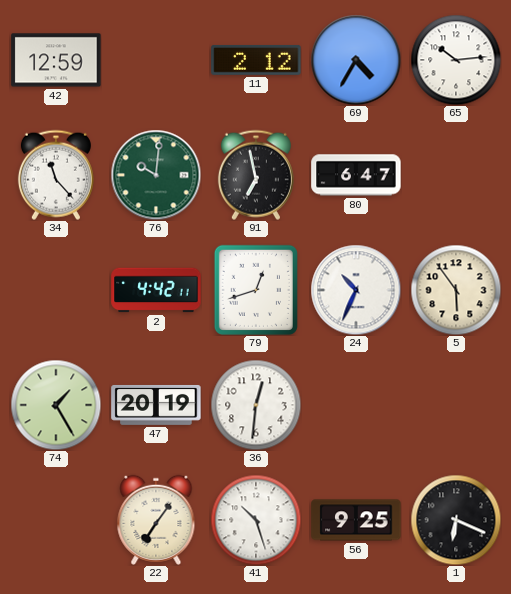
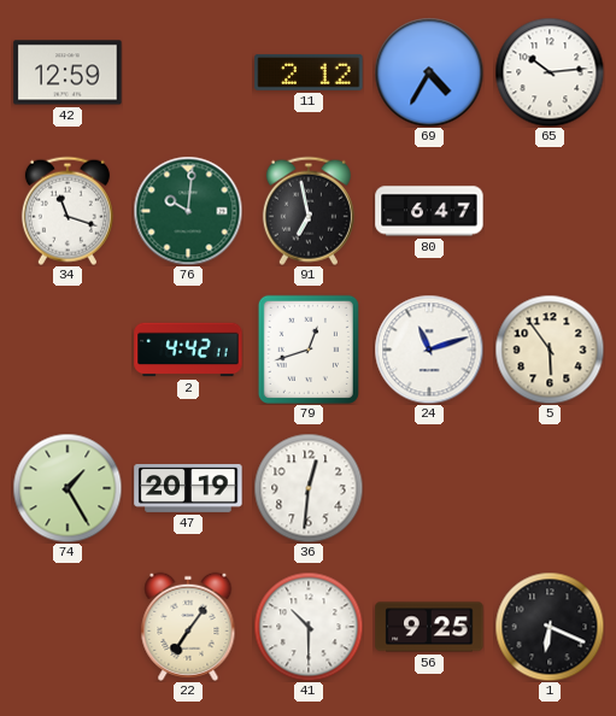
34: 11:23 -> 11:18 (68, 211)
24: 10:34 -> 11:12 (429, 350)
41: 10:27 -> 10:30 (309, 627)
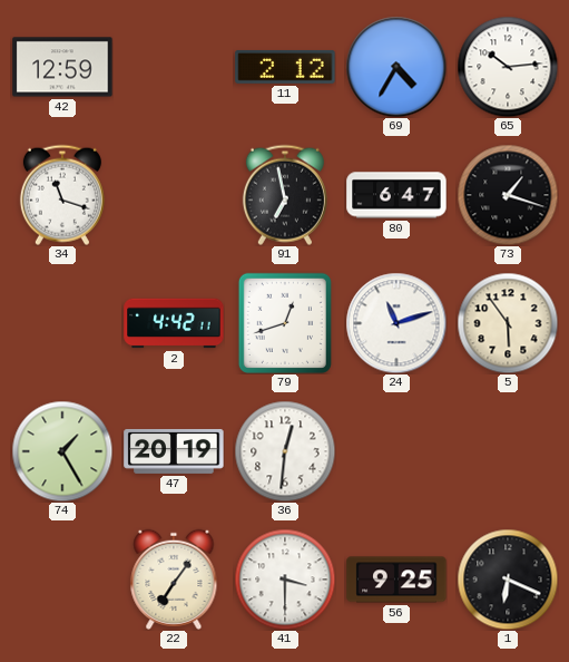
76: 10:01 -> none (188, 211)
73: none -> 1:18 (508, 195)
41: 10:30 -> 3:30 (285, 580)
